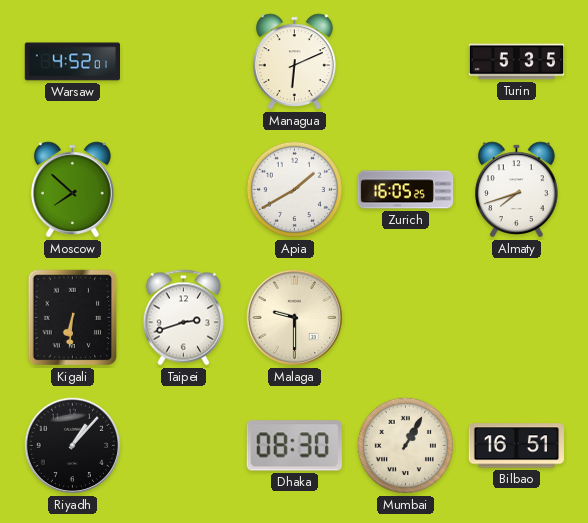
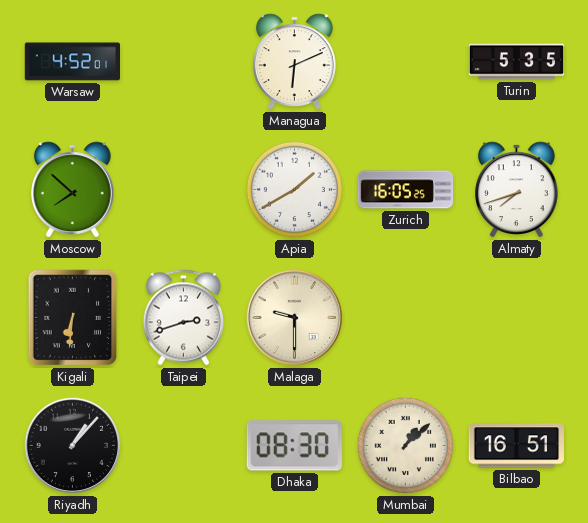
Mumbai: 1:05 -> 1:08 (405, 445)
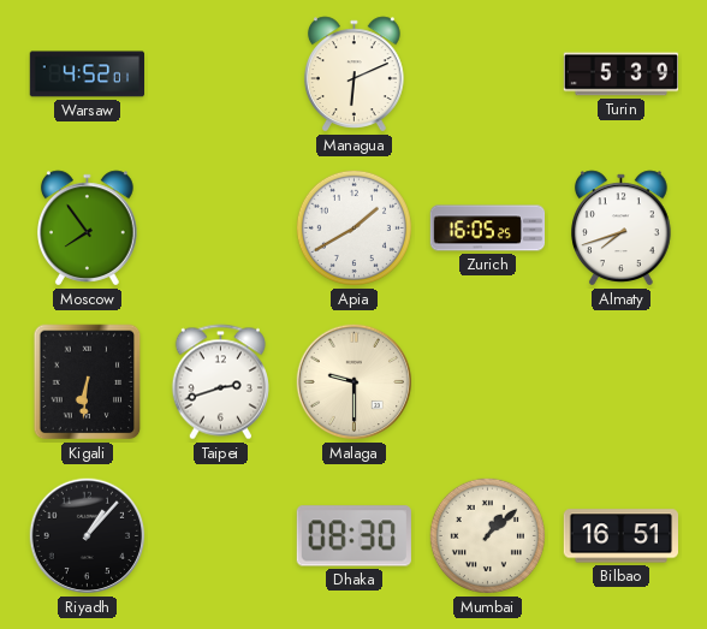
Turin: 5:35 -> 5:39 (622, 75)
Moscow: 7:52 -> 7:54 (88, 229)
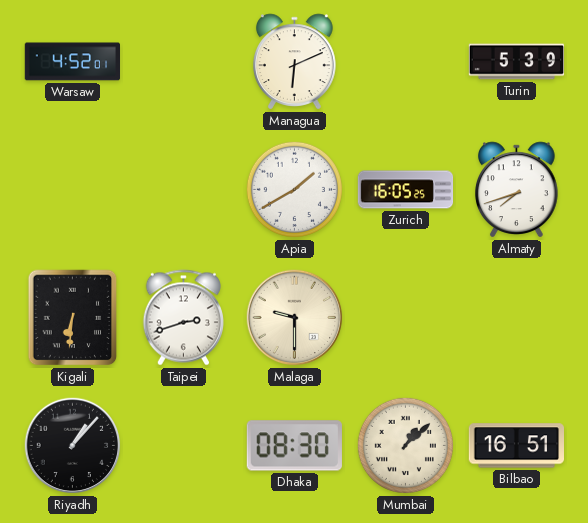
Moscow: 7:54 -> none (88, 229)
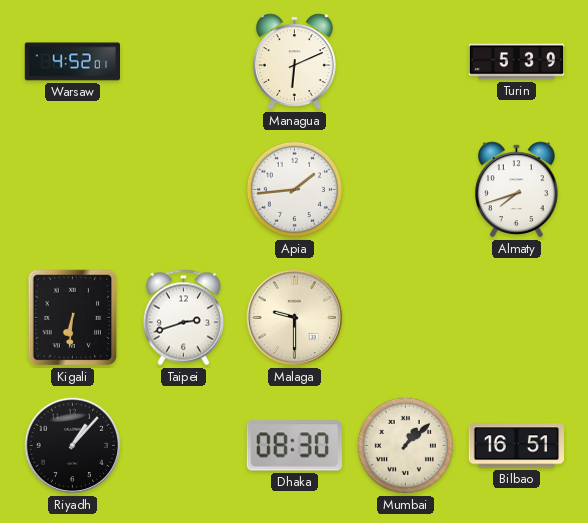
Apia: 1:40 -> 1:44 (294, 189)
Zurich: 16:05 -> none (406, 190)
